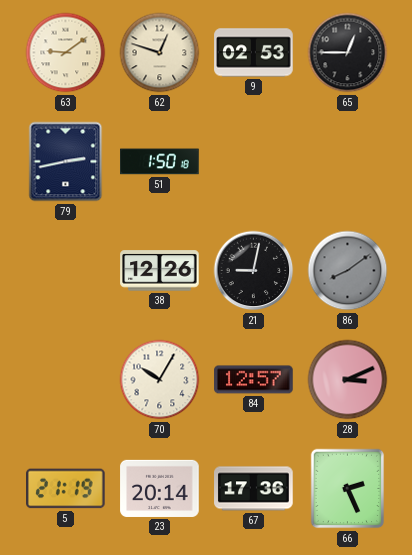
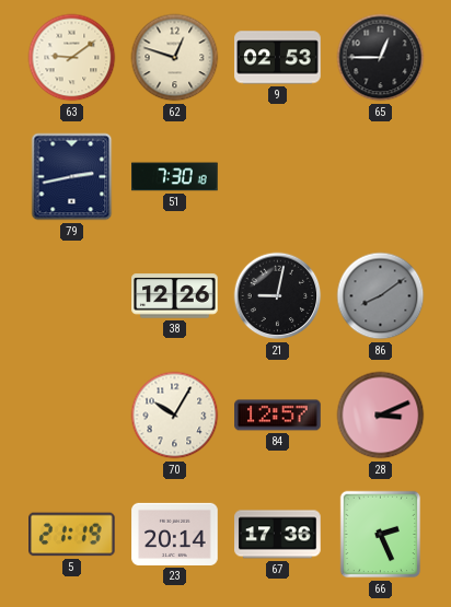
51: 1:50 -> 7:30 (175, 177)
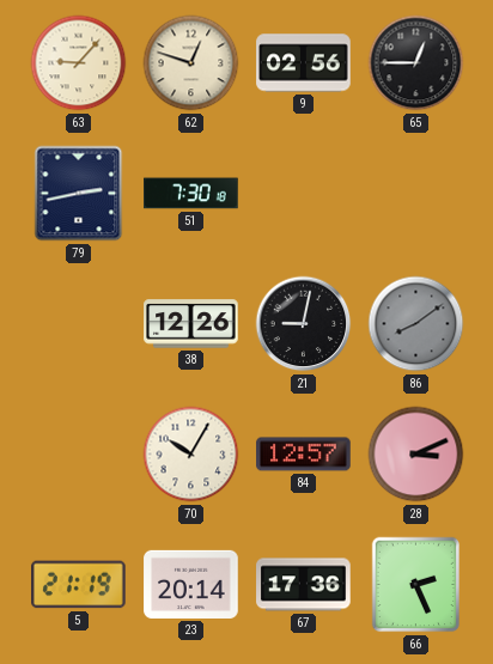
63: 9:09 -> 9:07 (79, 63)
9: 02:53 -> 02:56 (304, 63)
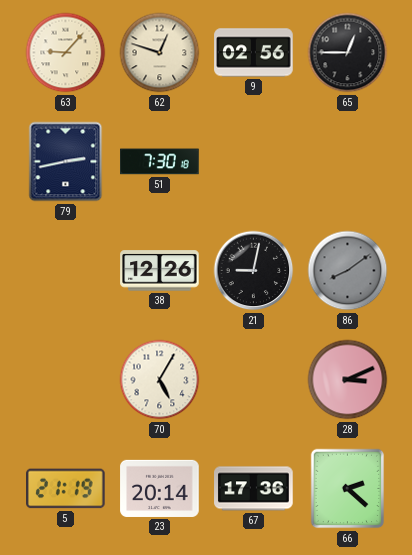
70: 10:05 -> 5:05 (160, 380)
84: 12:57 -> none (304, 455)
66: 2:26 -> 2:22 (348, 489)
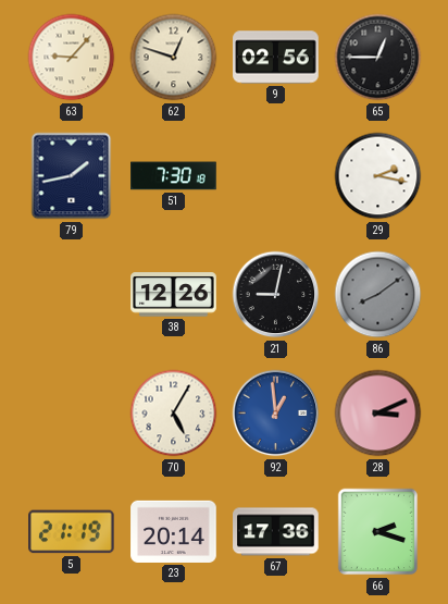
79: 2:43 -> 1:43 (72, 176)
29: none -> 2:17 (378, 176)
92: none -> 12:59 (276, 414)
66: 2:22 -> 2:18 (378, 532)
